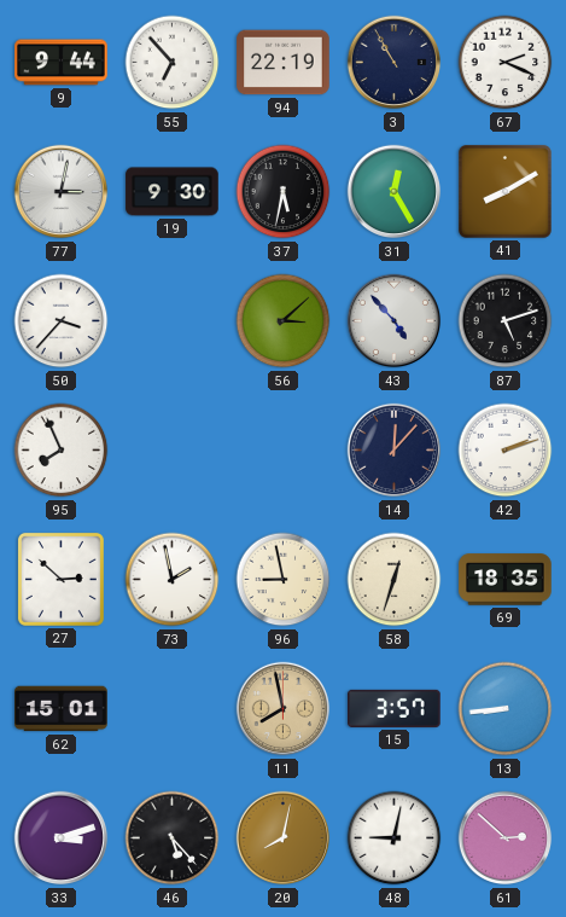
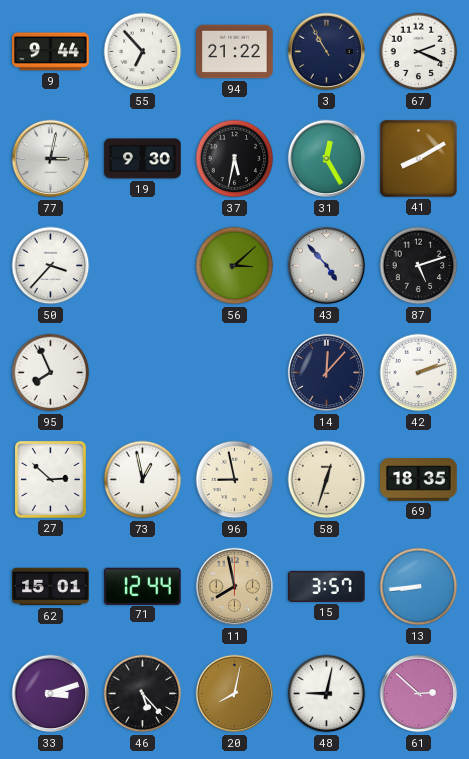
94: 22:19 -> 21:22 (235, 52)
73: 1:58 -> 12:58 (143, 480)
71: none -> 12:44 (143, 586)
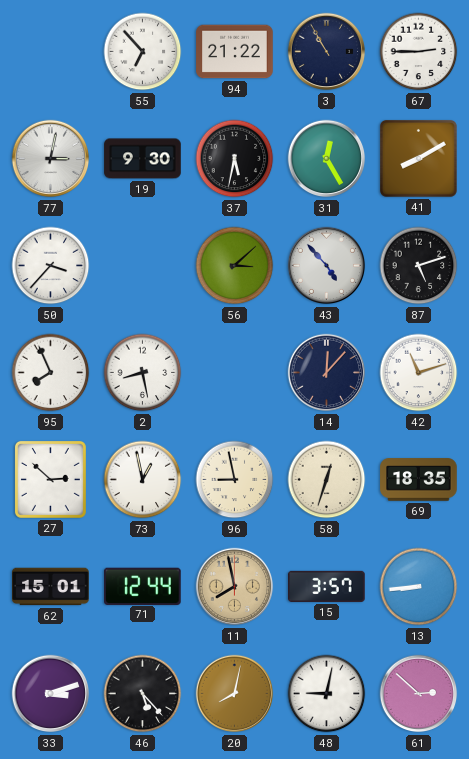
9: 9:44 -> none (51, 52)
67: 2:19 -> 2:45 (419, 52)
2: none -> 8:28 (143, 373)
42: 2:12 -> 11:12 (419, 373)
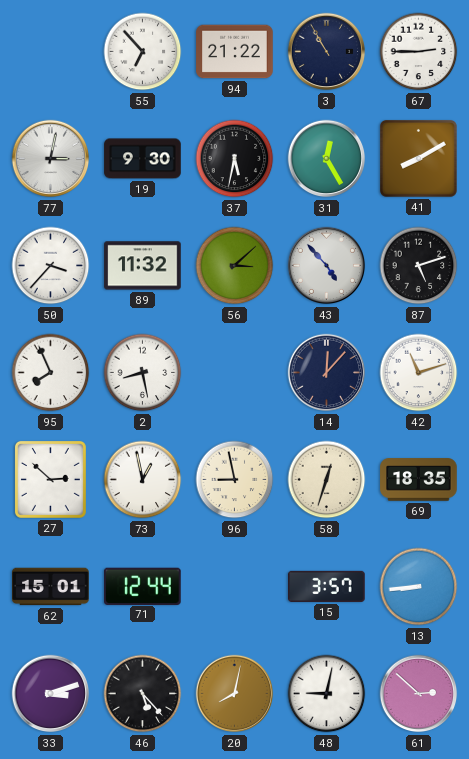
89: none -> 11:32 (143, 266)
11: 7:58 -> none (235, 587)
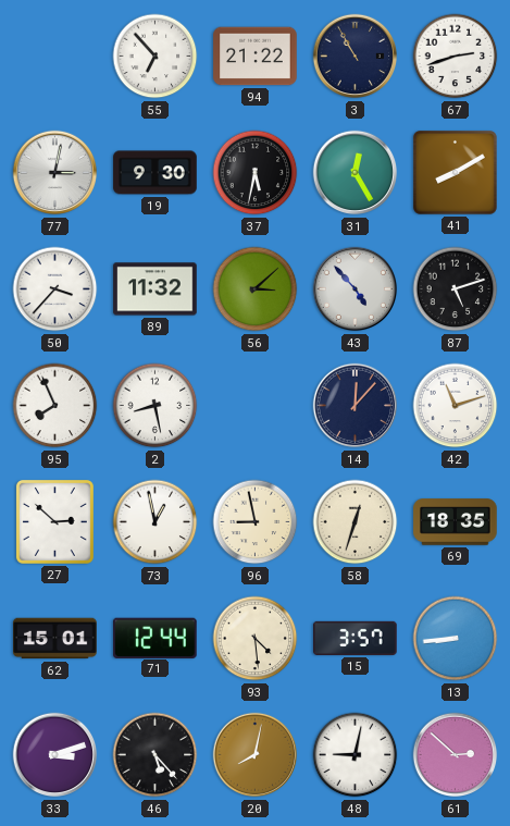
67: 2:45 -> 2:42 (456, 57)
93: none -> 4:29 (256, 639)
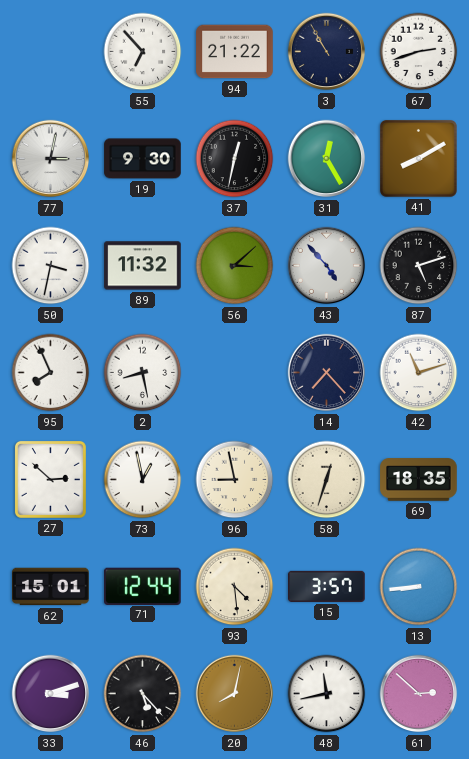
37: 5:32 -> 12:32 (235, 159)
50: 3:37 -> 3:32 (51, 266)
14: 12:07 -> 7:23 (327, 373)
48: 9:02 -> 11:43 (327, 694)
